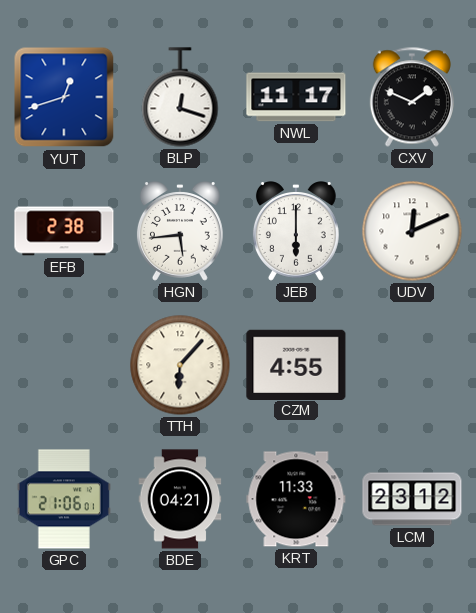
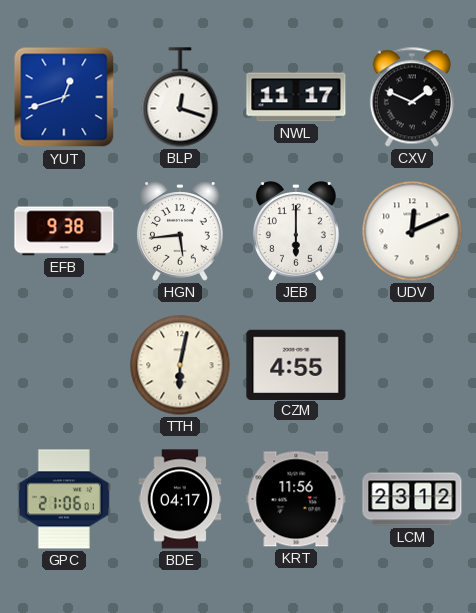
EFB: 2:38 -> 9:38 (64, 231)
TTH: 6:07 -> 6:02 (180, 365)
BDE: 04:21 -> 04:17 (180, 499)
KRT: 11:33 -> 11:56 (296, 499)
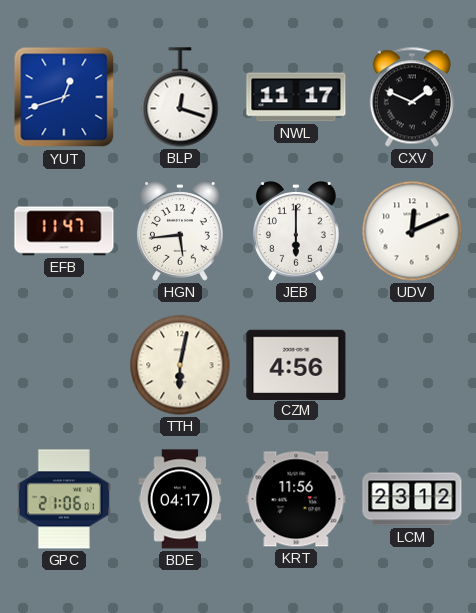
EFB: 9:38 -> 11:47 (64, 231)
CZM: 4:55 -> 4:56 (296, 364)
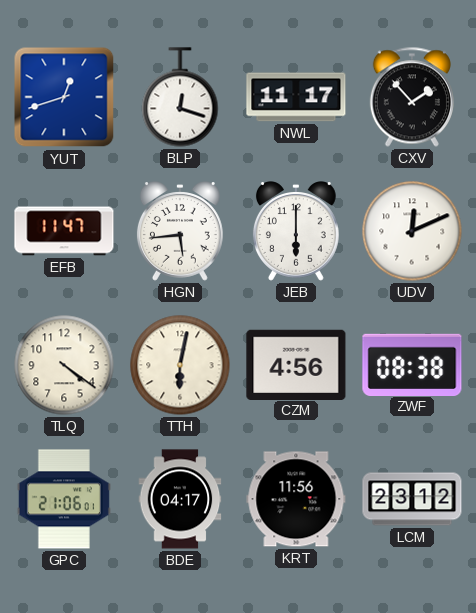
CXV: 1:49 -> 1:53 (412, 97)
TLQ: none -> 4:21 (64, 365)
ZWF: none -> 08:38 (412, 364)
